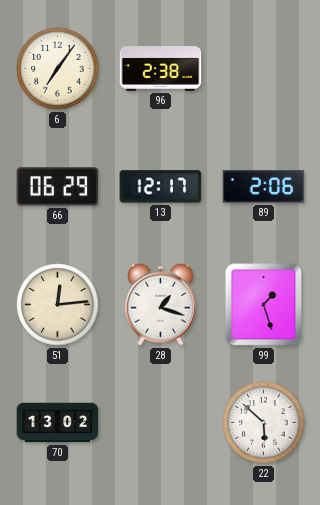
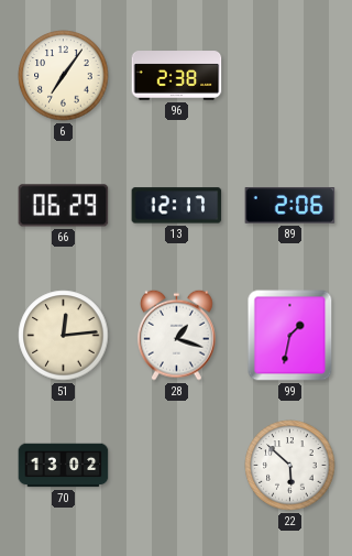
99: 1:27 -> 1:32 (290, 336)
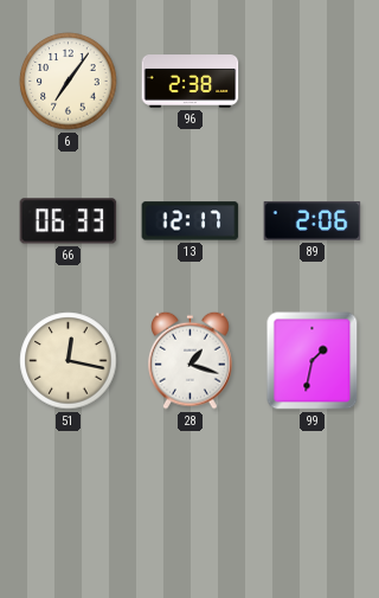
66: 06:29 -> 06:33 (69, 221)
51: 12:14 -> 12:17 (69, 361)
70: 13:02 -> none (64, 466)
22: 5:52 -> none (290, 466)
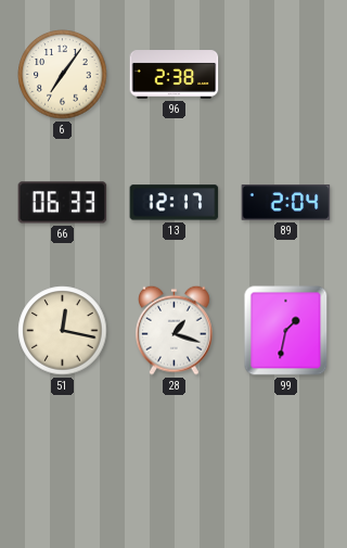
89: 2:06 -> 2:04 (286, 203)
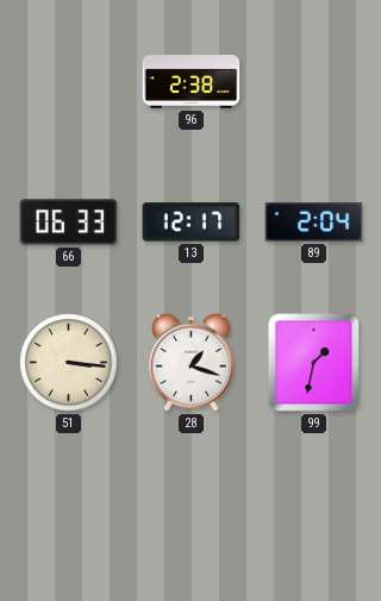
6: 7:06 -> none (63, 75)
51: 12:17 -> 3:16 (69, 363)
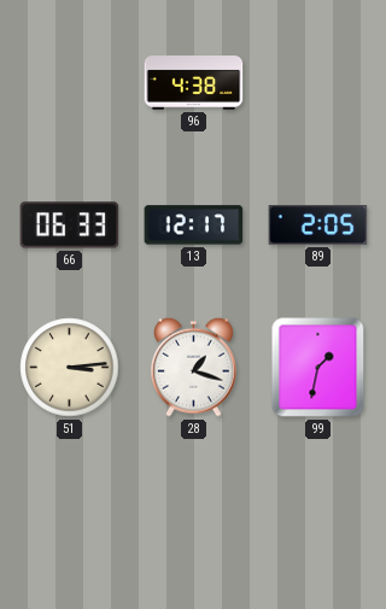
96: 2:38 -> 4:38 (194, 83)
89: 2:04 -> 2:05 (318, 226)
51: 3:16 -> 3:14 (70, 368)
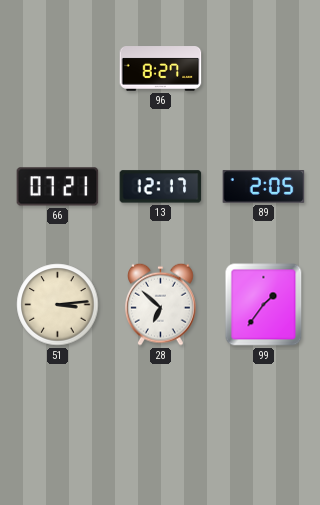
96: 4:38 -> 8:27 (161, 69)
66: 06:33 -> 07:21 (58, 187)
28: 1:18 -> 6:52 (161, 304)
99: 1:32 -> 1:36 (264, 305)
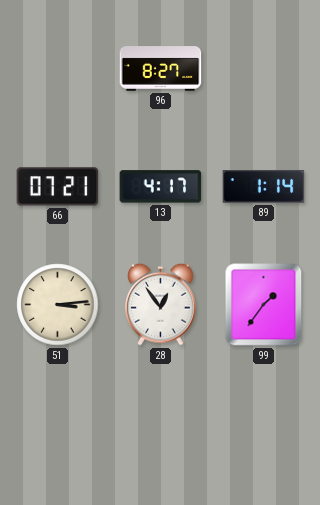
13: 12:17 -> 4:17 (161, 187)
89: 2:05 -> 1:14 (264, 187)
28: 6:52 -> 12:54 (161, 304)
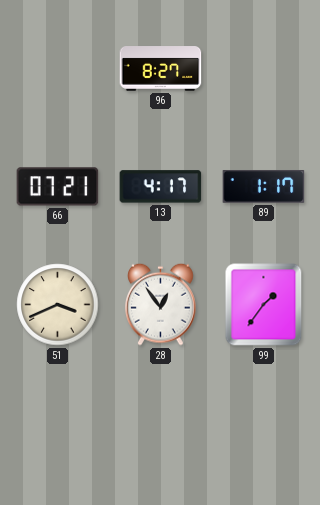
89: 1:14 -> 1:17 (264, 187)
51: 3:14 -> 3:41 (58, 305)
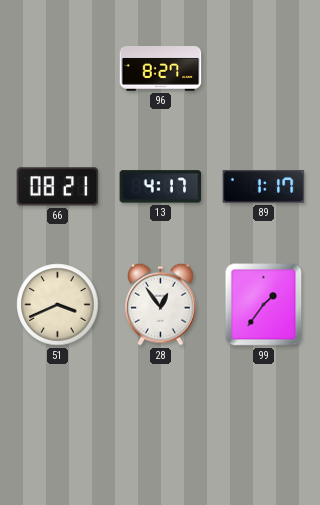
66: 07:21 -> 08:21 (58, 187)
